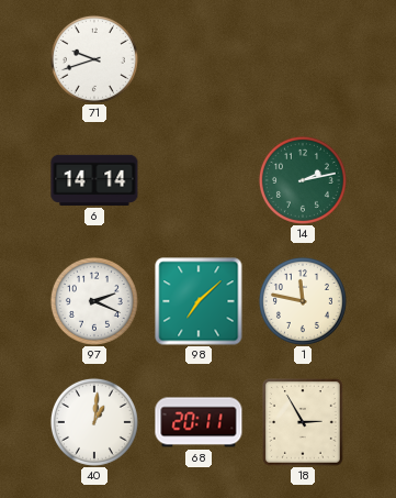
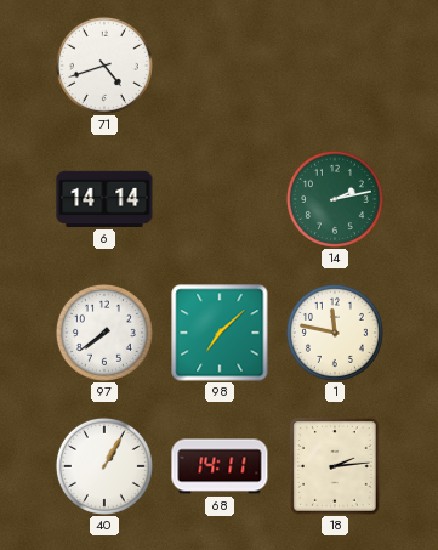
71: 9:42 -> 4:42 (104, 66)
97: 2:19 -> 7:39 (104, 333)
40: 1:01 -> 1:05 (104, 466)
68: 20:11 -> 14:11 (220, 466)
18: 2:55 -> 2:14 (336, 467)
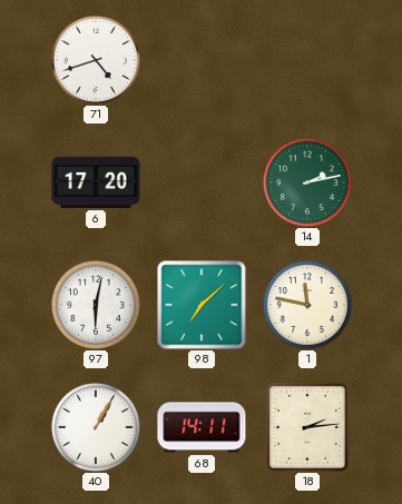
6: 14:14 -> 17:20 (96, 182)
97: 7:39 -> 6:02 (96, 305)
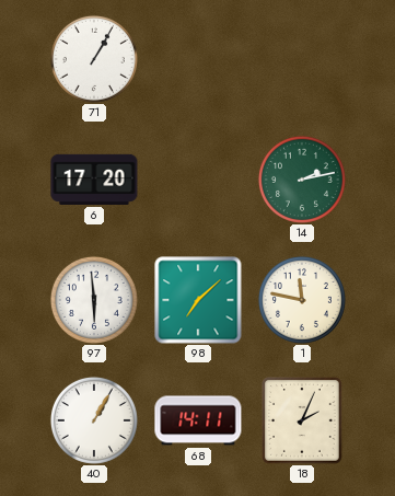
71: 4:42 -> 1:05 (94, 59)
97: 6:02 -> 5:59 (94, 300)
18: 2:14 -> 2:04 (303, 422)
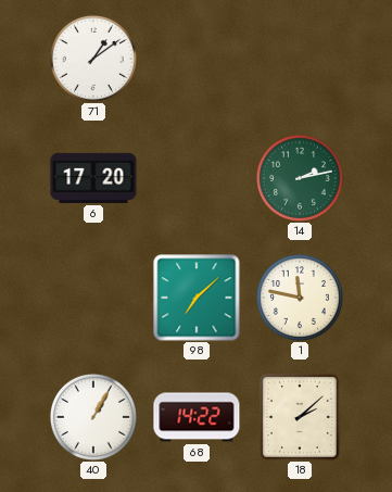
71: 1:05 -> 1:09 (93, 59)
97: 5:59 -> none (94, 300)
68: 14:11 -> 14:22 (197, 417)
18: 2:04 -> 2:08 (301, 418)
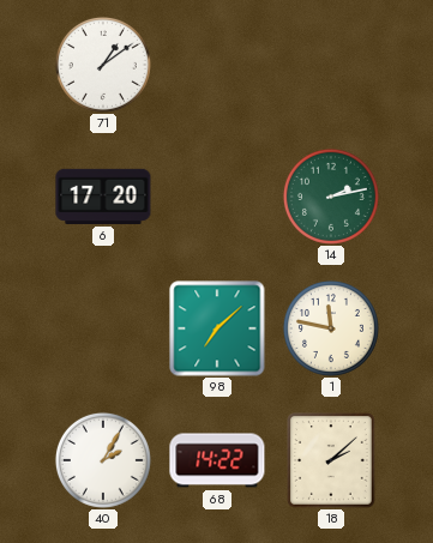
40: 1:05 -> 2:05 (103, 460)
